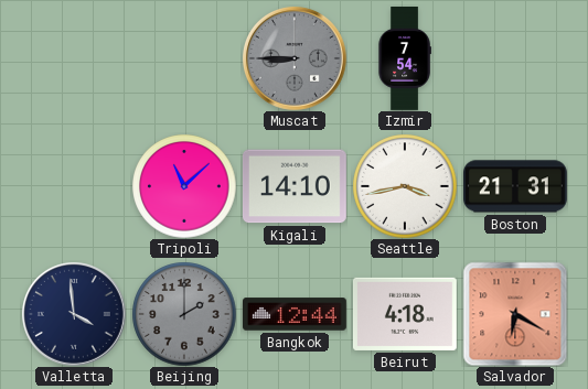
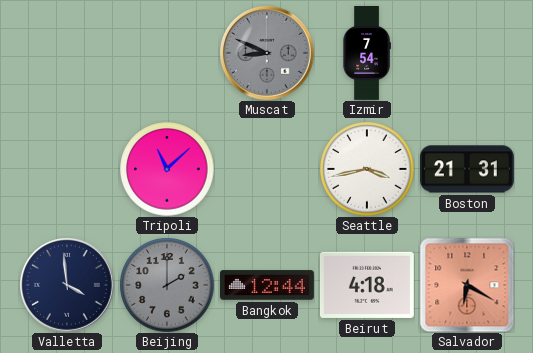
Muscat: 8:45 -> 8:49 (267, 53)
Kigali: 14:10 -> none (295, 186)
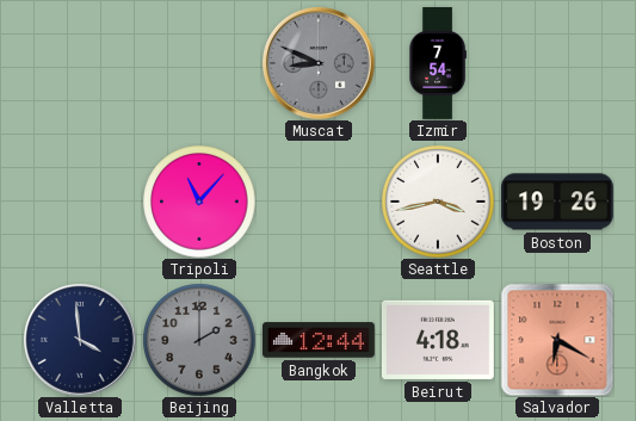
Tripoli: 11:08 -> 11:07 (199, 202)
Boston: 21:31 -> 19:26 (558, 202)
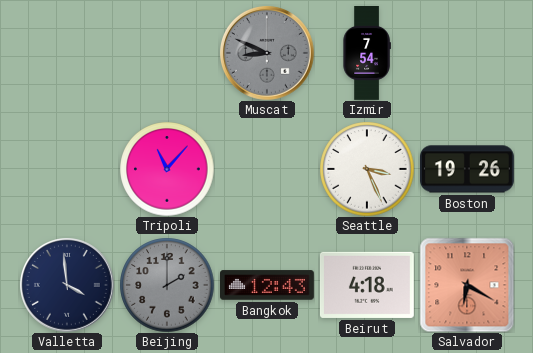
Seattle: 3:43 -> 3:26 (367, 169)
Bangkok: 12:44 -> 12:43 (268, 285)
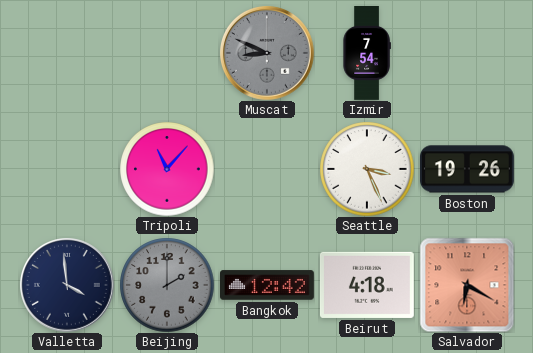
Bangkok: 12:43 -> 12:42 (268, 285)
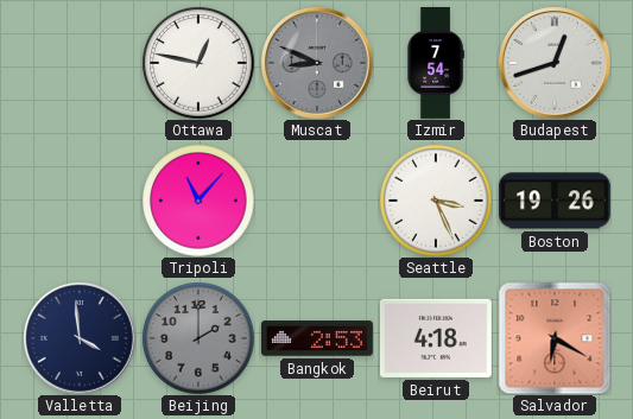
Ottawa: none -> 12:47 (198, 63)
Budapest: none -> 12:42 (555, 63)
Bangkok: 12:42 -> 2:53 (318, 338)
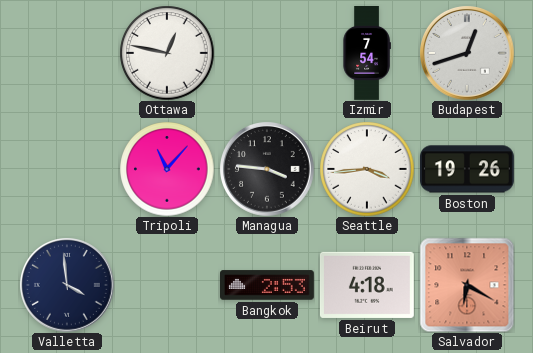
Muscat: 8:49 -> none (317, 63)
Managua: none -> 3:46 (267, 169)
Seattle: 3:26 -> 3:44 (367, 169)
Beijing: 2:00 -> none (198, 338)
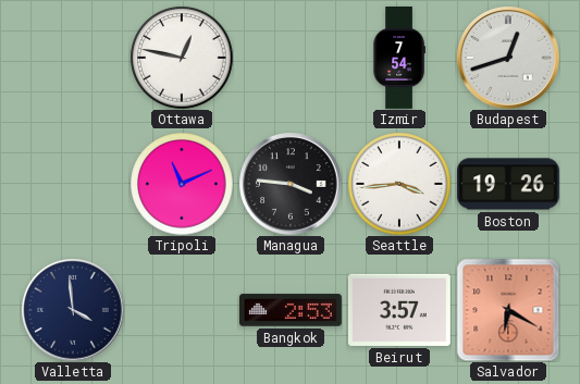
Tripoli: 11:07 -> 11:11 (182, 184)
Beirut: 4:18 -> 3:57 (399, 310)
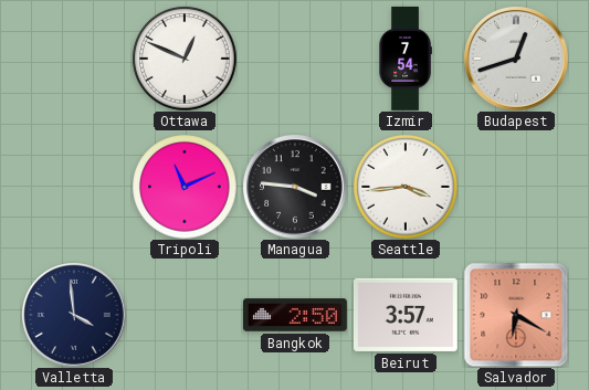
Ottawa: 12:47 -> 12:49 (185, 59)
Boston: 19:26 -> none (509, 184)
Bangkok: 2:53 -> 2:50 (296, 315)
